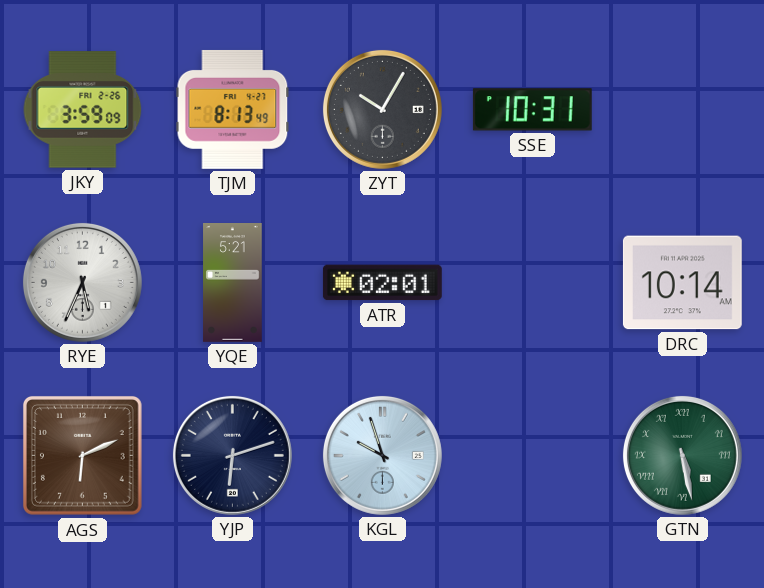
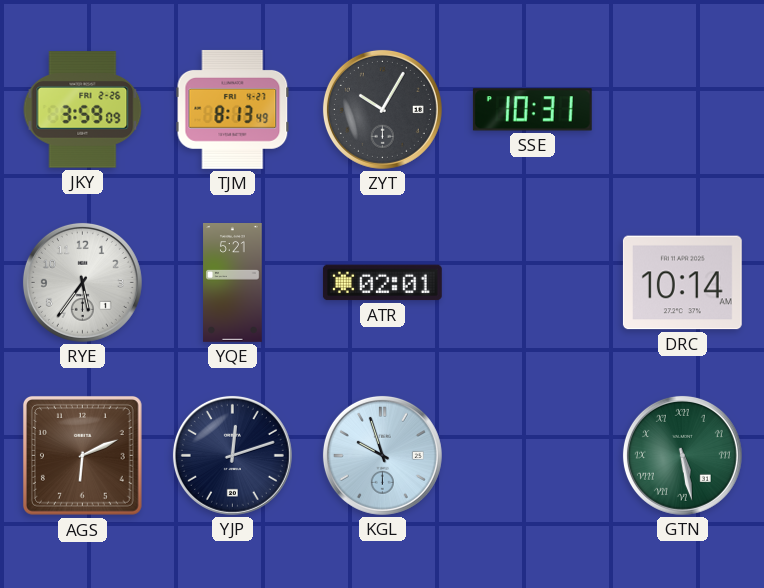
RYE: 5:34 -> 5:36 (82, 282)
YJP: 6:12 -> 12:12 (232, 455)
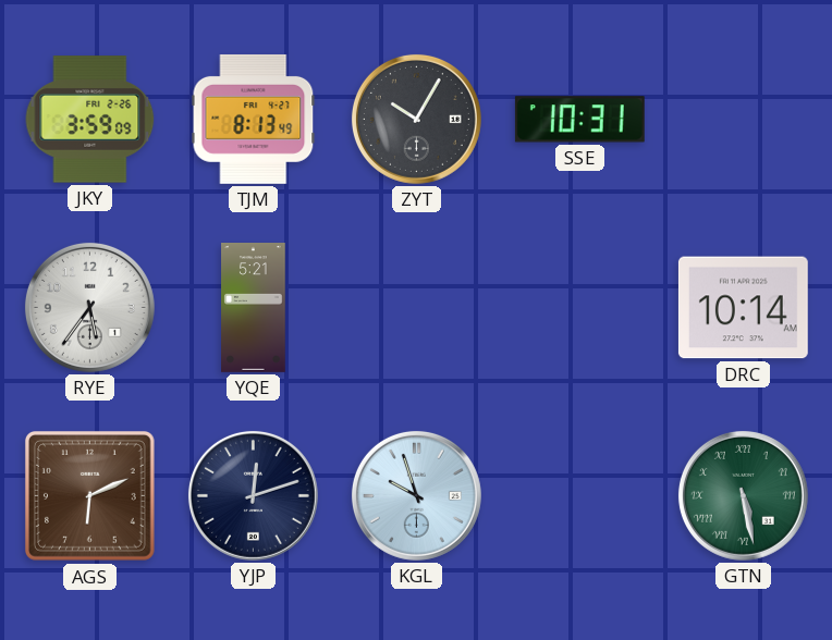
ATR: 02:01 -> none (382, 283)
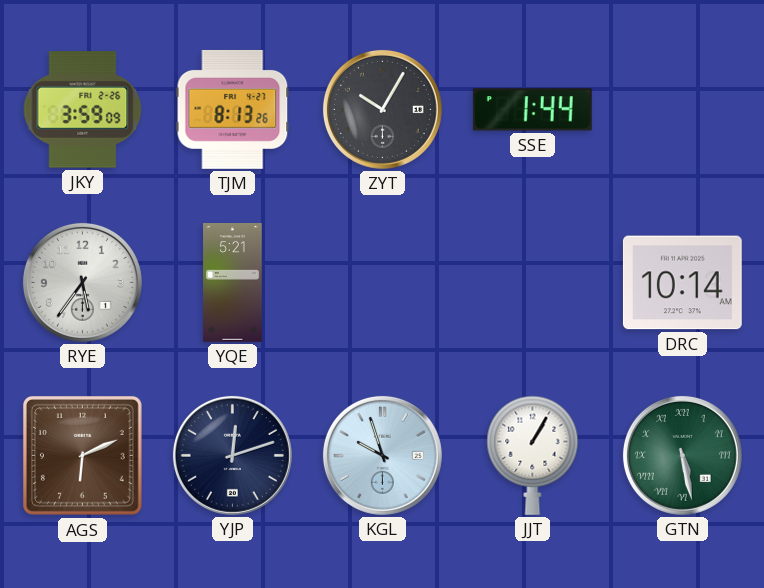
TJM: 8:13:49 -> 8:13:26 (233, 109)
SSE: 10:31 -> 1:44 (532, 110)
JJT: none -> 1:05 (533, 455)
